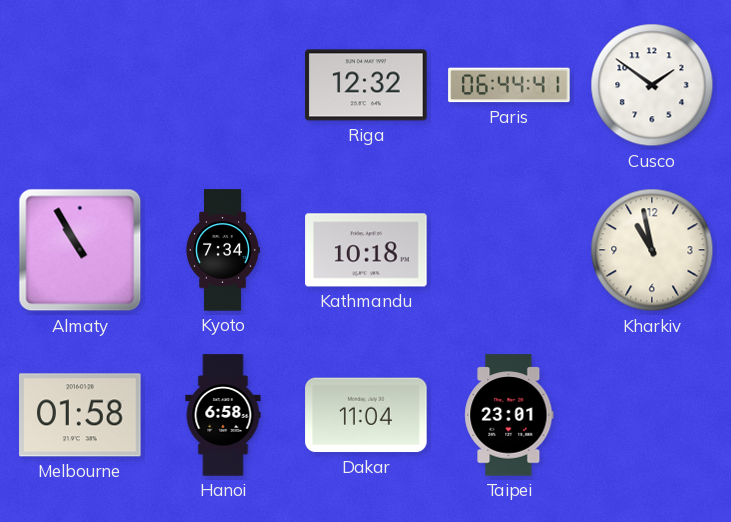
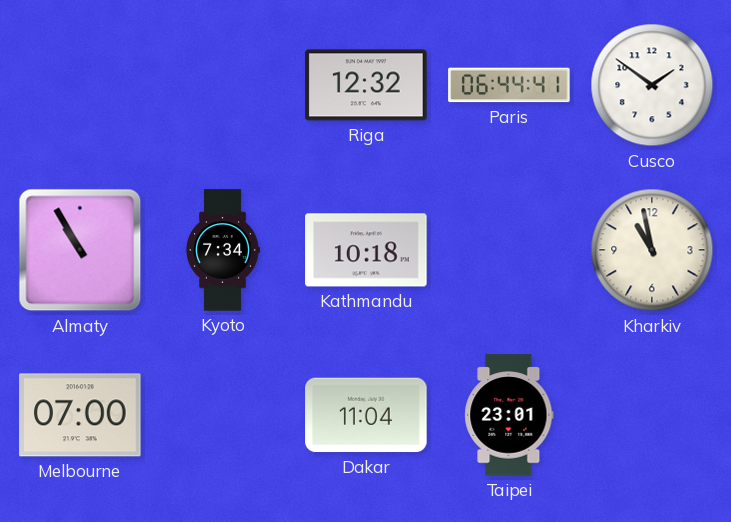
Melbourne: 01:58 -> 07:00 (80, 415)
Hanoi: 6:58 -> none (223, 415)
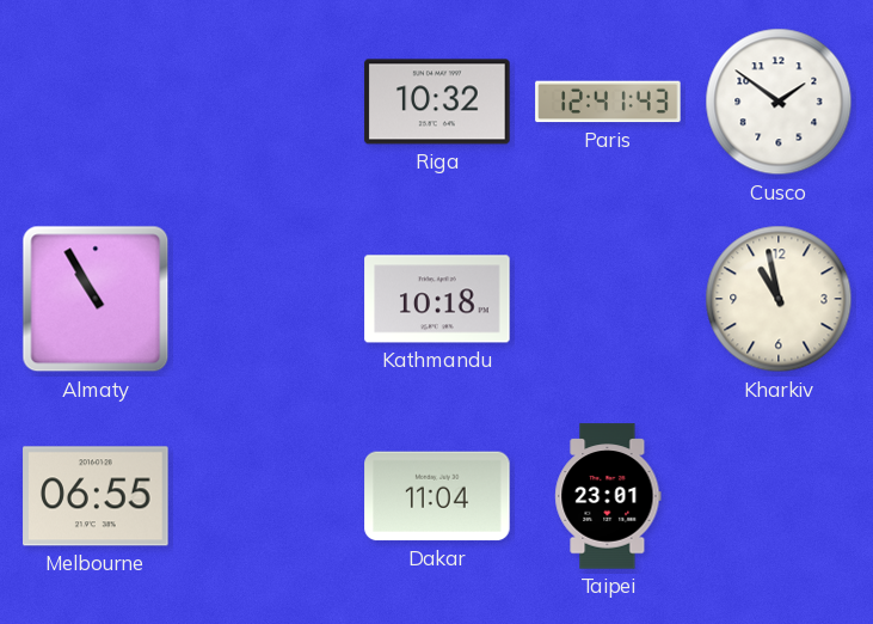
Riga: 12:32 -> 10:32 (437, 102)
Paris: 06:44 -> 12:41 (608, 102)
Kyoto: 7:34 -> none (223, 250)
Melbourne: 07:00 -> 06:55 (96, 496)
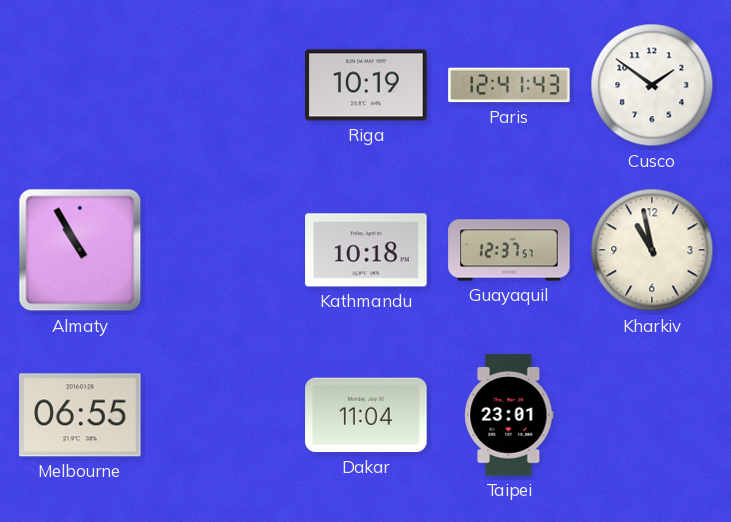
Riga: 10:32 -> 10:19 (366, 85)
Guayaquil: none -> 12:37 (509, 250)
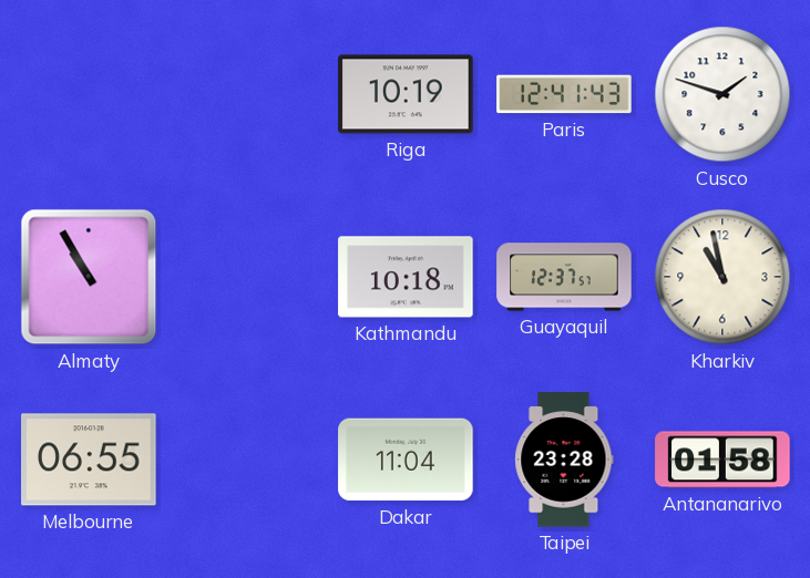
Cusco: 1:51 -> 1:48 (722, 94)
Taipei: 23:01 -> 23:28 (564, 460)
Antananarivo: none -> 01:58 (722, 460)
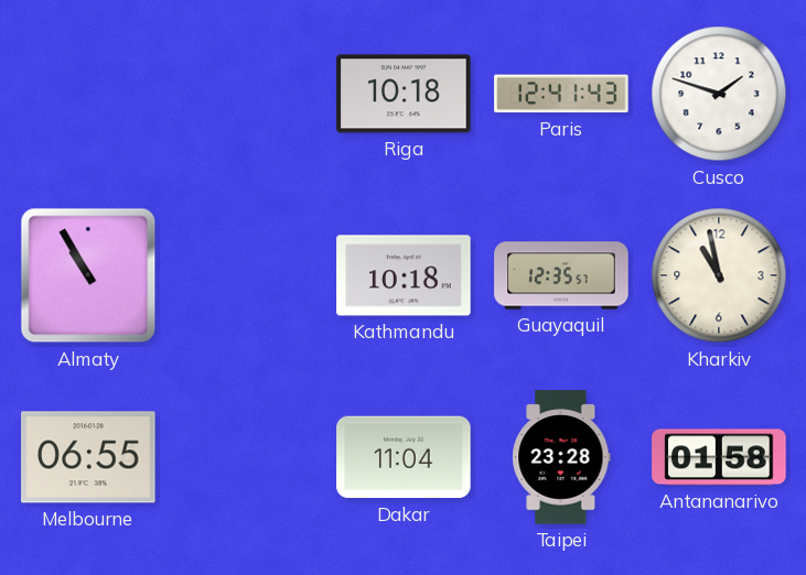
Riga: 10:19 -> 10:18 (404, 94)
Guayaquil: 12:37 -> 12:35 (561, 275)
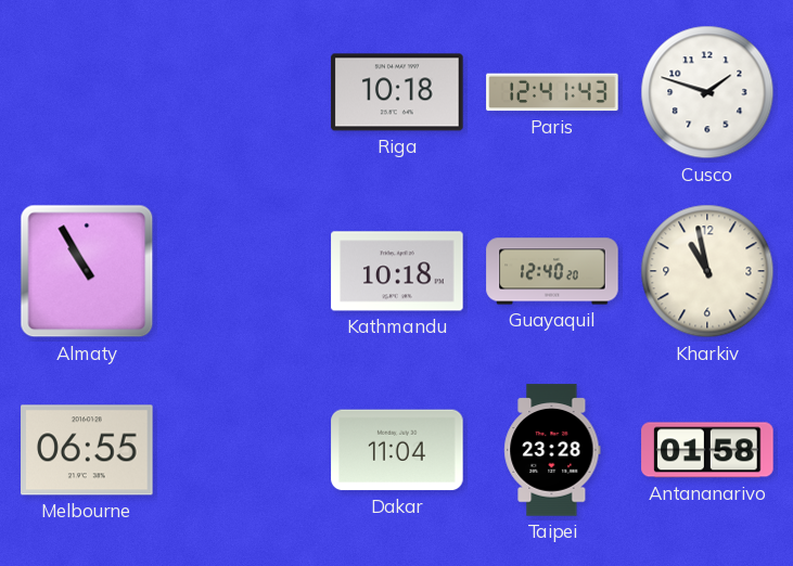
Guayaquil: 12:35 -> 12:40 (552, 271)
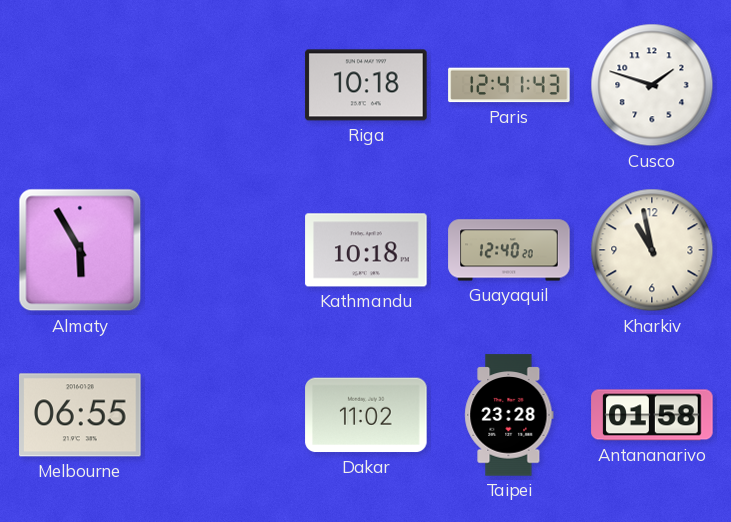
Almaty: 10:55 -> 5:55 (80, 250)
Dakar: 11:04 -> 11:02 (366, 415)
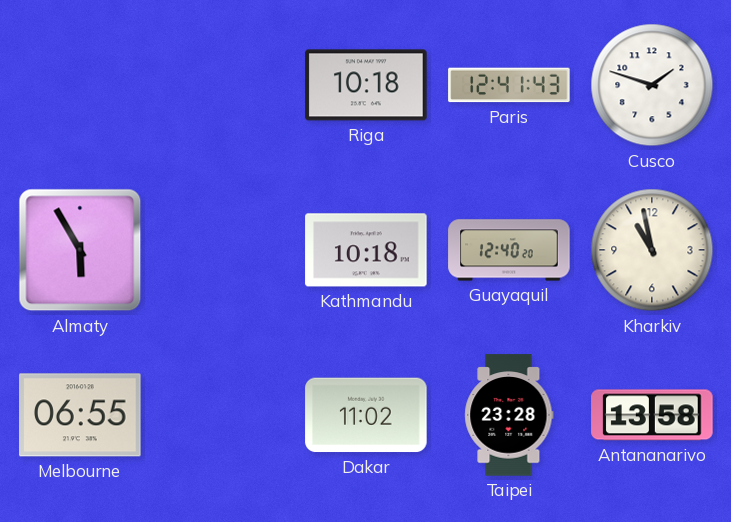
Antananarivo: 01:58 -> 13:58 (652, 415)
